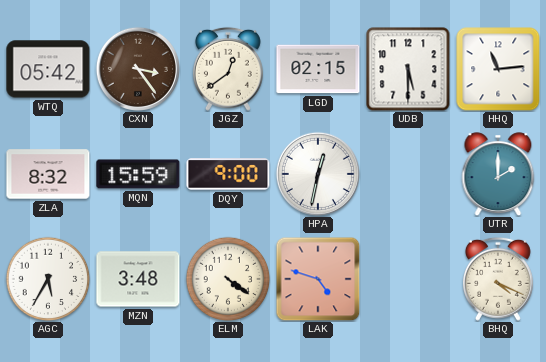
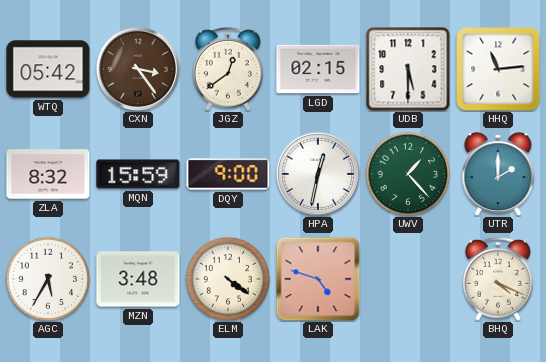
UWV: none -> 1:23 (408, 174)
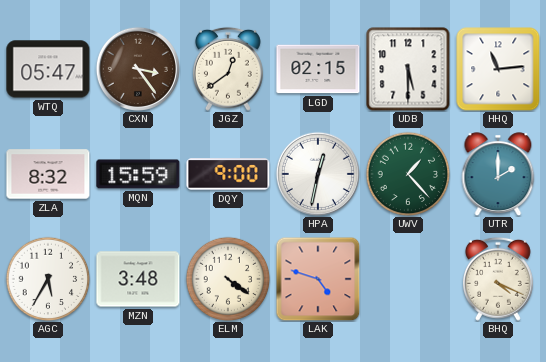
WTQ: 05:42 -> 05:47 (48, 69)
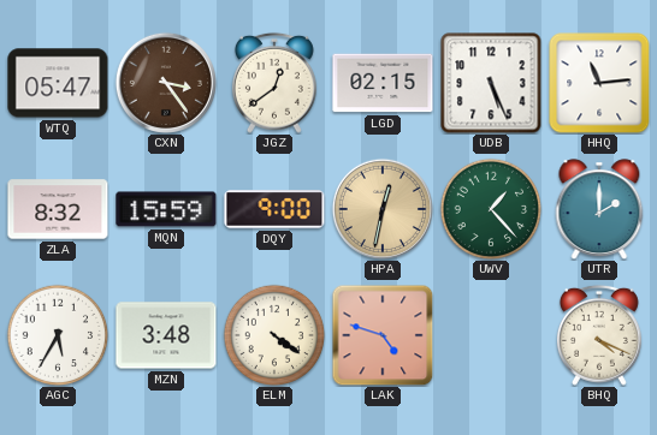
UDB: 5:30 -> 5:26 (491, 83)
HPA dial: white -> champagne (383, 209)
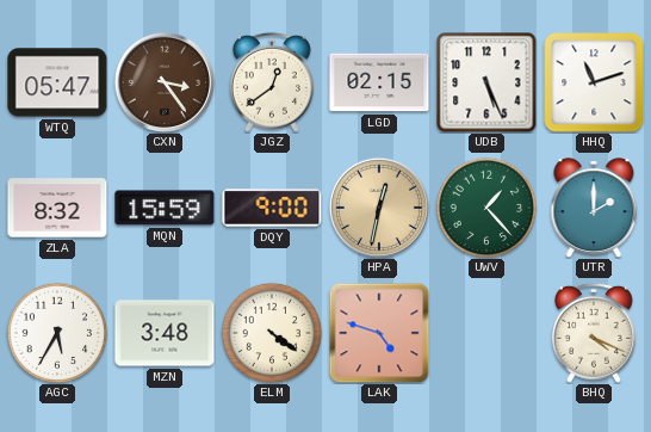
HHQ: 11:14 -> 11:12 (594, 82)
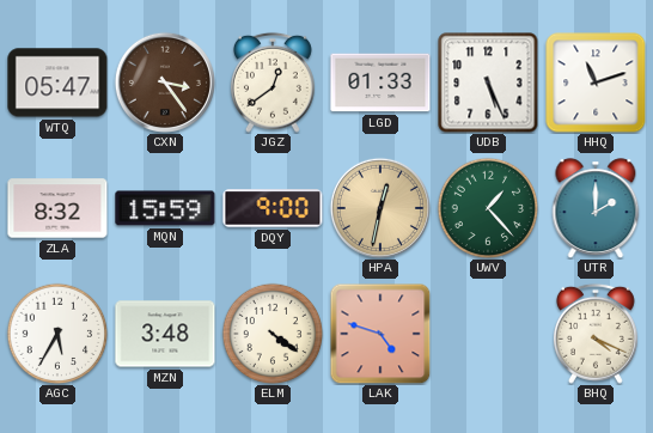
LGD: 02:15 -> 01:33 (380, 83)
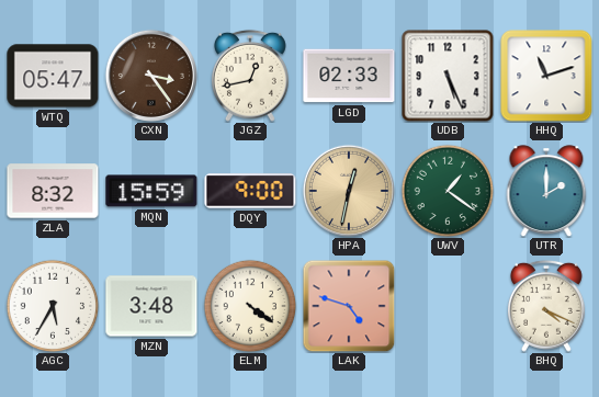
JGZ: 12:39 -> 12:43 (250, 76)
LGD: 01:33 -> 02:33 (349, 76)
UWV: 1:23 -> 1:21 (448, 191)
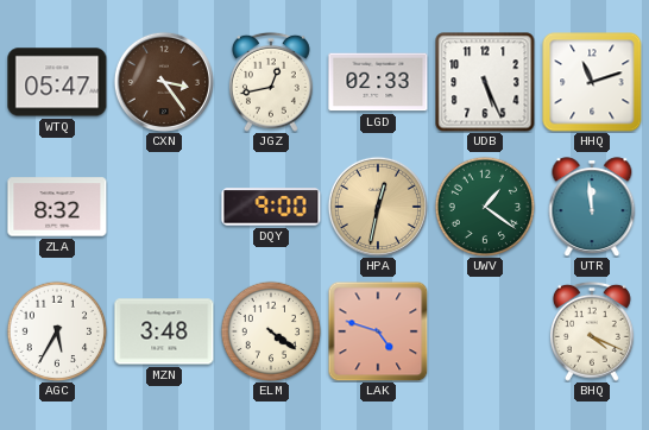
MQN: 15:59 -> none (151, 191)
UTR: 2:00 -> 11:59 (592, 207)
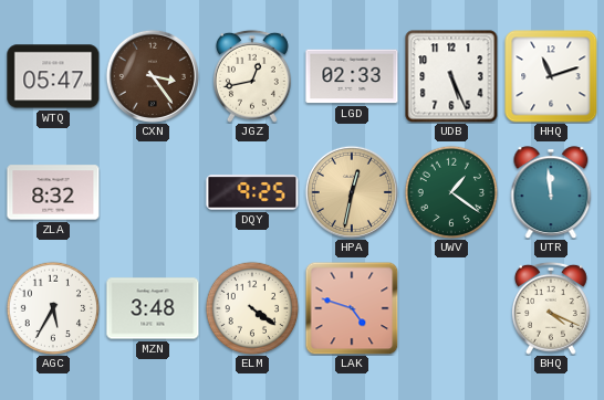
DQY: 9:00 -> 9:25 (252, 192)
